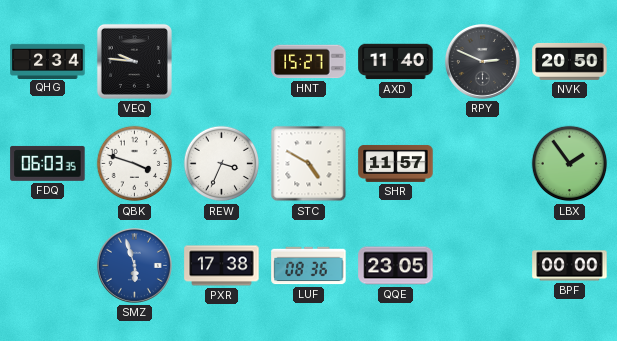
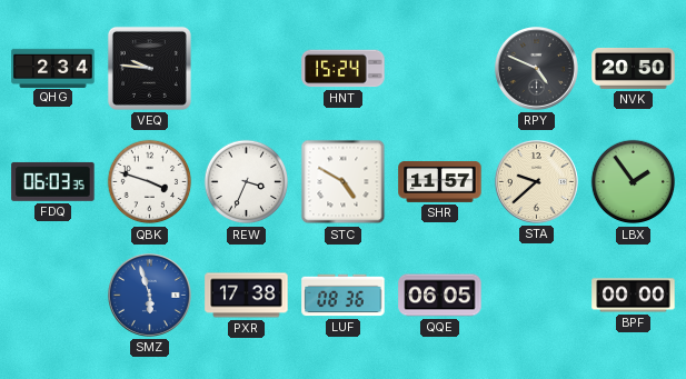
HNT: 15:27 -> 15:24 (344, 69)
AXD: 11:40 -> none (396, 62)
RPY: 2:49 -> 4:49 (536, 68)
STA: none -> 9:38 (536, 181)
QQE: 23:05 -> 06:05 (440, 296)
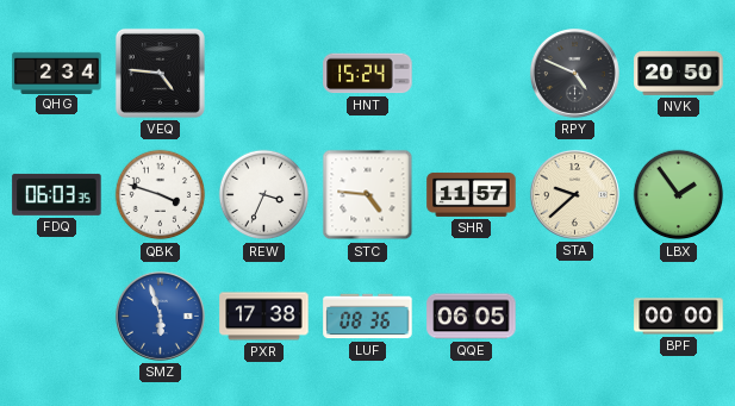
VEQ: 9:46 -> 4:46 (160, 73)
STC: 4:50 -> 4:46 (368, 195)
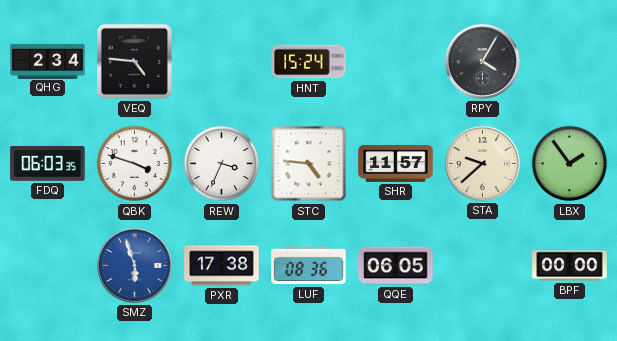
RPY: 4:49 -> 4:05 (482, 61)
NVK: 20:50 -> none (679, 73)
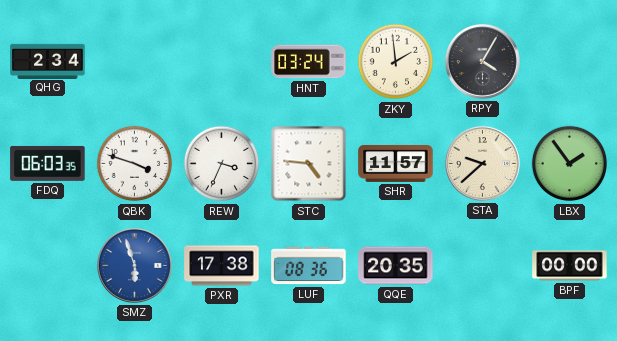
VEQ: 4:46 -> none (134, 61)
HNT: 15:24 -> 03:24 (309, 62)
ZKY: none -> 1:59 (396, 62)
QQE: 06:05 -> 20:35 (396, 266)
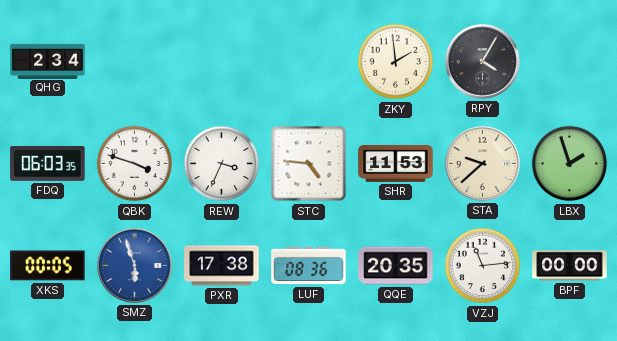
HNT: 03:24 -> none (309, 62)
SHR: 11:57 -> 11:53 (396, 163)
LBX: 1:54 -> 1:57 (570, 164)
XKS: none -> 00:05 (48, 266)
VZJ: none -> 11:14 (483, 266)
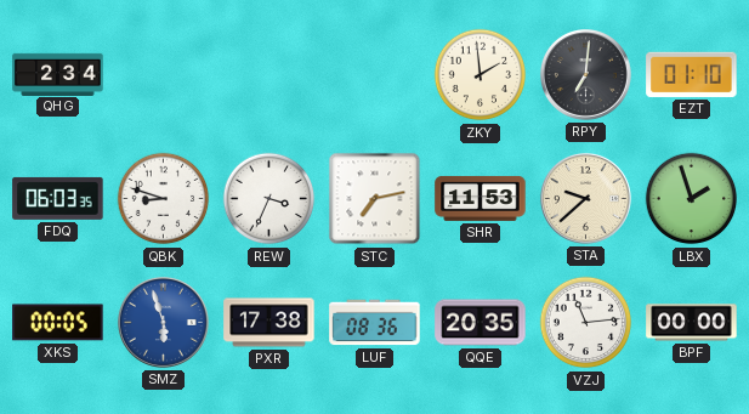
RPY: 4:05 -> 7:01 (585, 74)
EZT: none -> 01:10 (692, 74)
QBK: 3:48 -> 8:48 (164, 199)
STC: 4:46 -> 7:13 (375, 199)
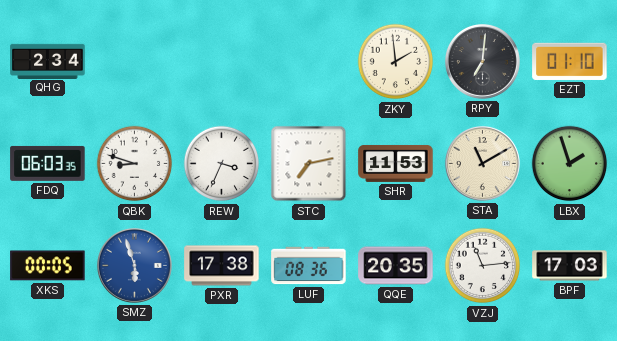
STA: 9:38 -> 11:10 (482, 163)
BPF: 00:00 -> 17:03 (570, 266)
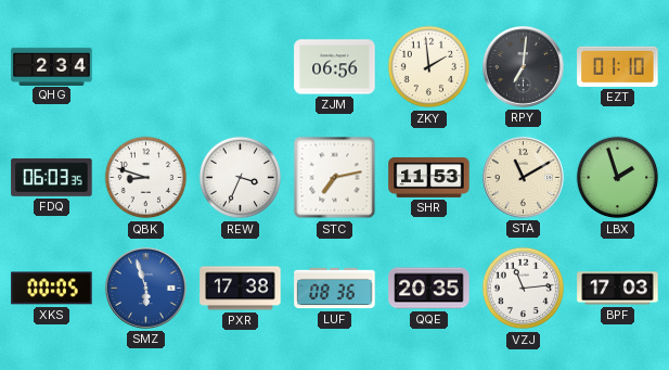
ZJM: none -> 06:56 (335, 67)
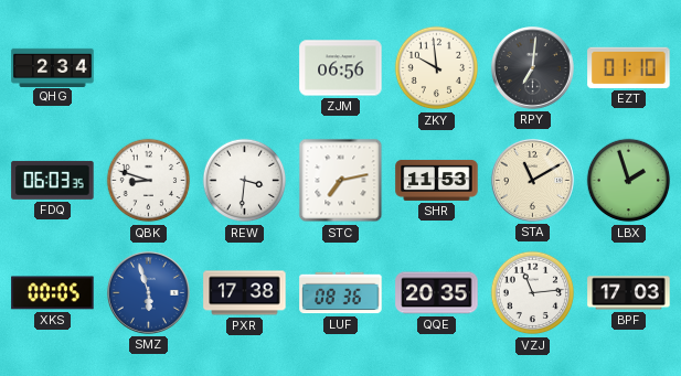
ZKY: 1:59 -> 9:59 (437, 68)
REW: 3:34 -> 3:31 (245, 181)
